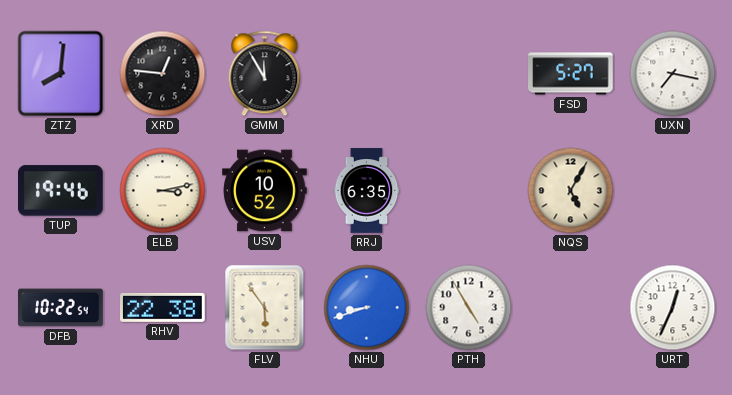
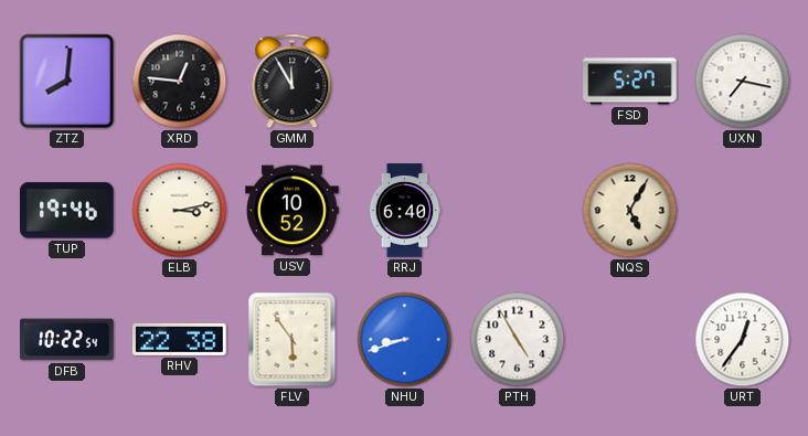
RRJ: 6:35 -> 6:40 (405, 211)
URT: 12:34 -> 12:36 (743, 340)
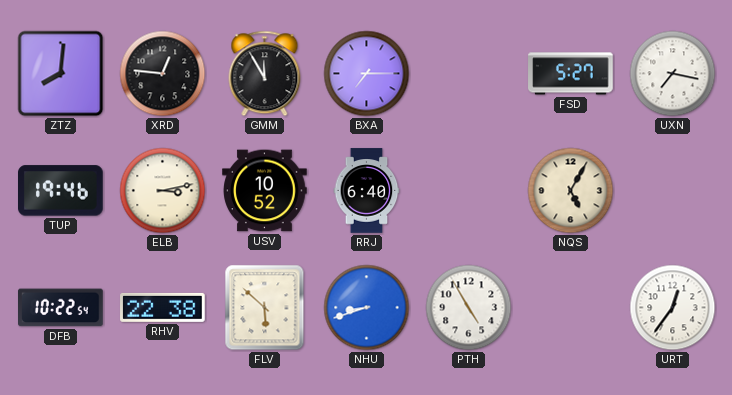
BXA: none -> 7:15 (367, 74)
FLV: 5:54 -> 5:52 (265, 308)
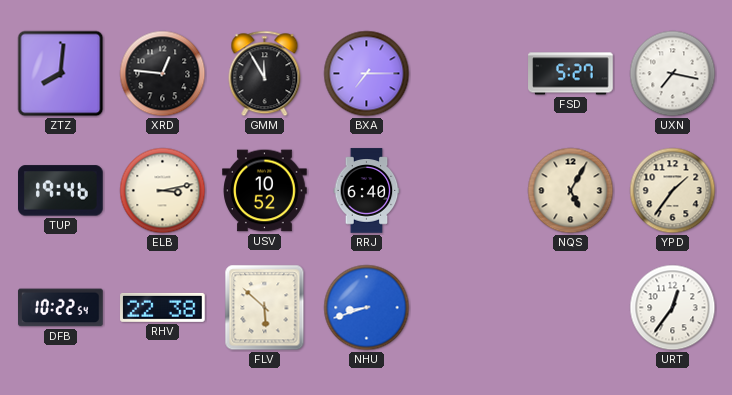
YPD: none -> 1:36 (673, 191)
PTH: 4:55 -> none (469, 308)
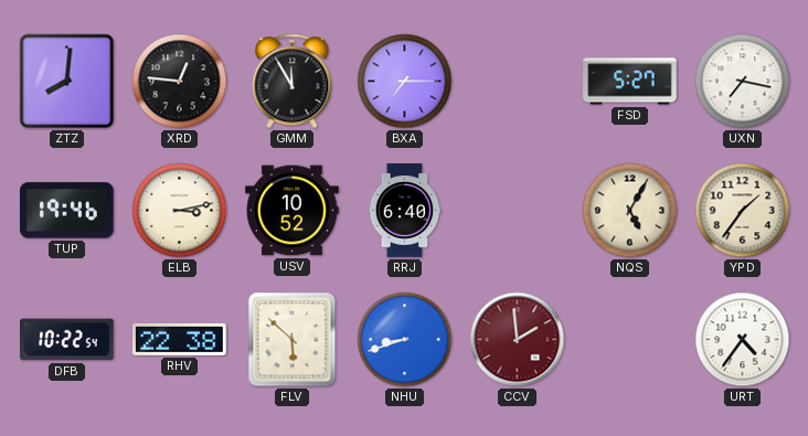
CCV: none -> 1:59 (518, 340)
URT: 12:36 -> 4:36 (743, 340)
